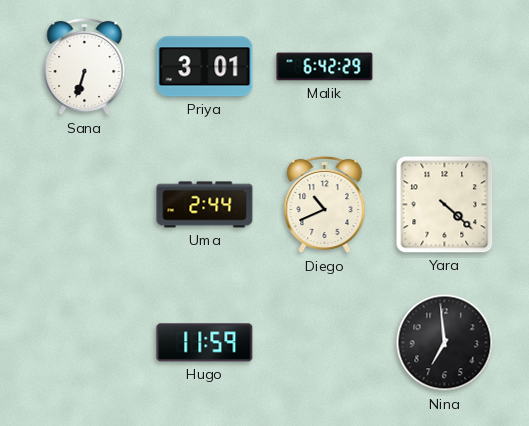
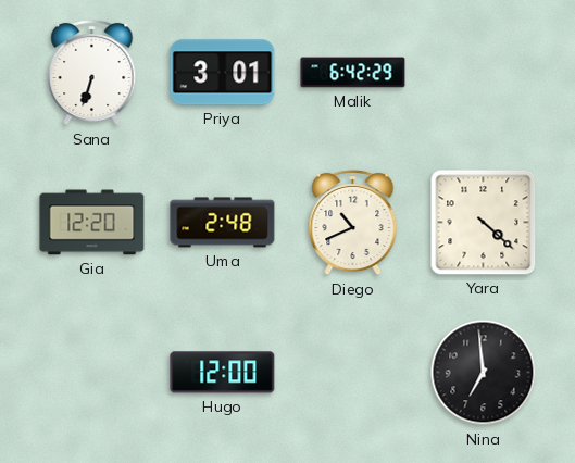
Gia: none -> 12:20 (92, 223)
Uma: 2:44 -> 2:48 (223, 223)
Hugo: 11:59 -> 12:00 (223, 373)
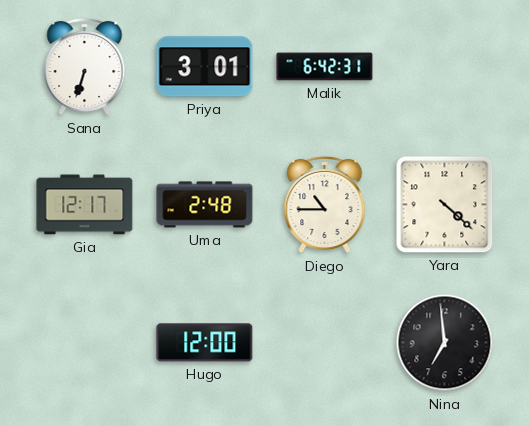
Malik: 6:42:29 -> 6:42:31 (325, 67)
Gia: 12:20 -> 12:17 (85, 205)
Diego: 10:41 -> 10:45 (325, 205)
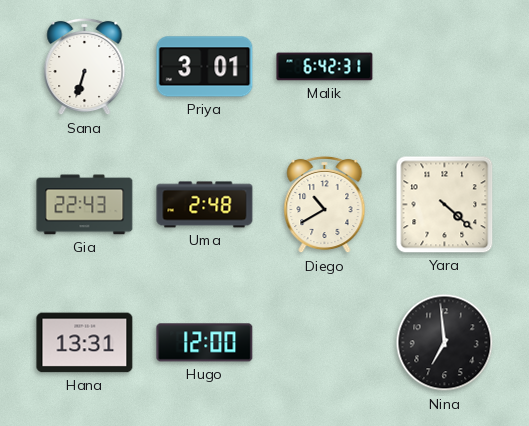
Gia: 12:17 -> 22:43 (85, 205)
Diego: 10:45 -> 10:40 (325, 205)
Hana: none -> 13:31 (85, 343)
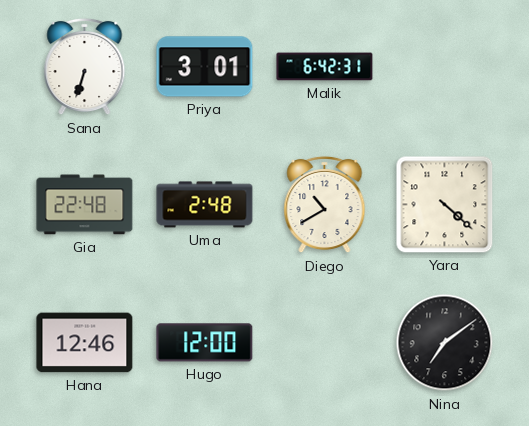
Gia: 22:43 -> 22:48 (85, 205)
Hana: 13:31 -> 12:46 (85, 343)
Nina: 6:59 -> 7:09 (445, 343)
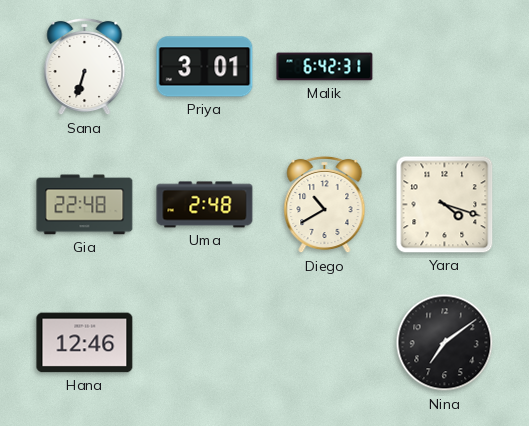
Yara: 4:22 -> 4:18 (445, 205)
Hugo: 12:00 -> none (205, 343)
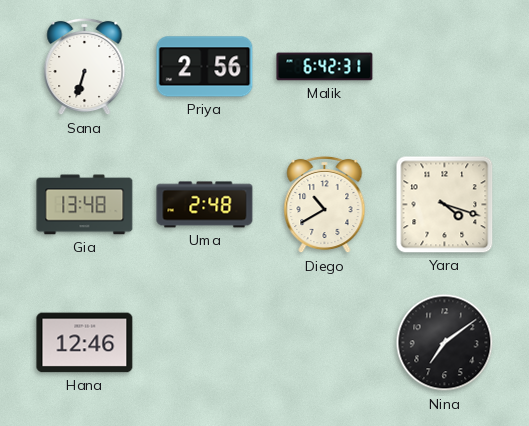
Priya: 3:01 -> 2:56 (205, 67)
Gia: 22:48 -> 13:48 (85, 205)
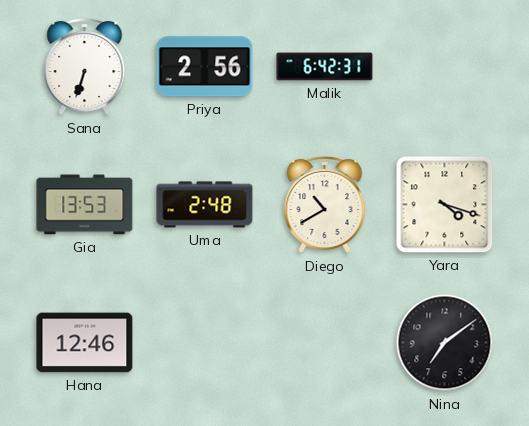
Gia: 13:48 -> 13:53 (85, 205)
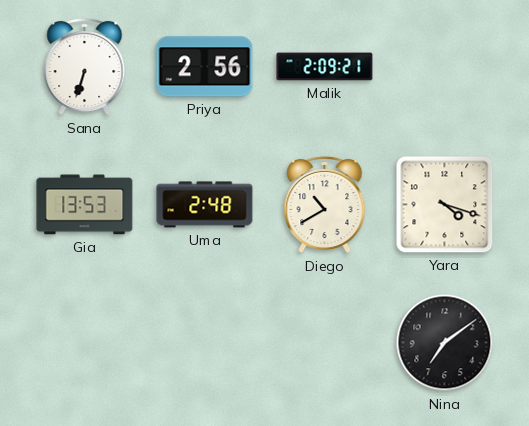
Malik: 6:42 -> 2:09 (325, 67)
Hana: 12:46 -> none (85, 343)
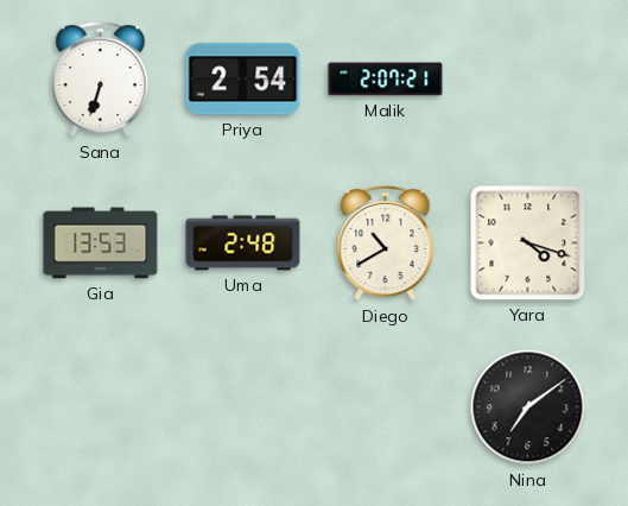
Priya: 2:56 -> 2:54 (243, 80)
Malik: 2:09 -> 2:07 (386, 80)
